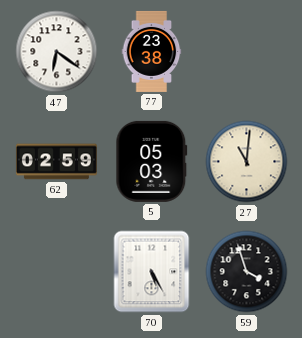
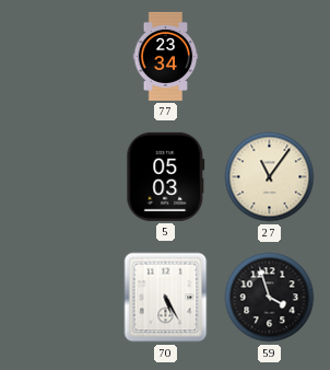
47: 6:21 -> none (57, 52)
77: 23:38 -> 23:34 (166, 56)
62: 02:59 -> none (56, 162)
27: 11:01 -> 11:06 (270, 177)
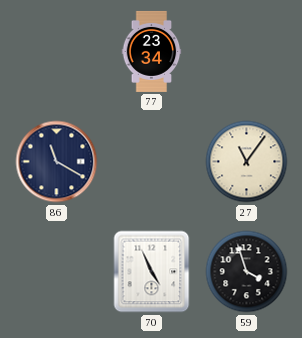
86: none -> 11:20 (57, 162)
5: 05:03 -> none (166, 176)
70: 5:25 -> 4:56 (152, 272)
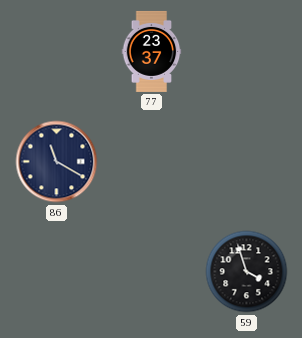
77: 23:34 -> 23:37 (152, 51)
27: 11:06 -> none (247, 162)
70: 4:56 -> none (152, 272)
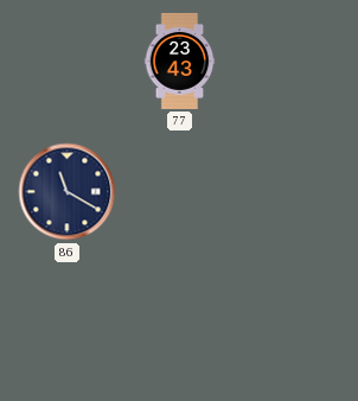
77: 23:37 -> 23:43 (180, 61)
59: 3:57 -> none (247, 272)
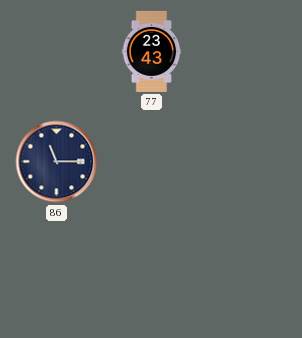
86: 11:20 -> 11:15 (57, 162)
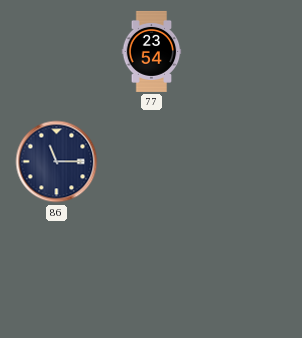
77: 23:43 -> 23:54 (152, 51)
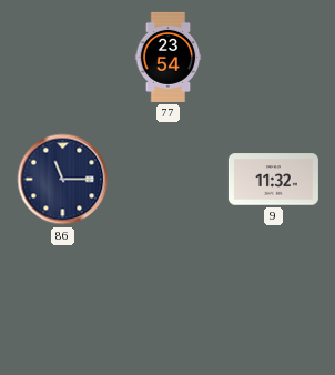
9: none -> 11:32 (273, 180)
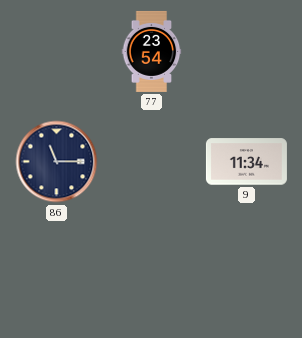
9: 11:32 -> 11:34 (246, 162)
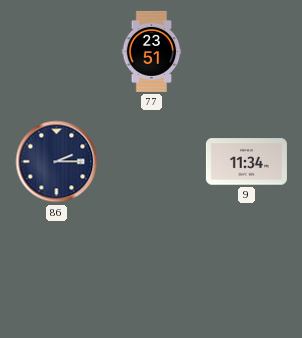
77: 23:54 -> 23:51 (152, 51)
86: 11:15 -> 2:15 (57, 162)
